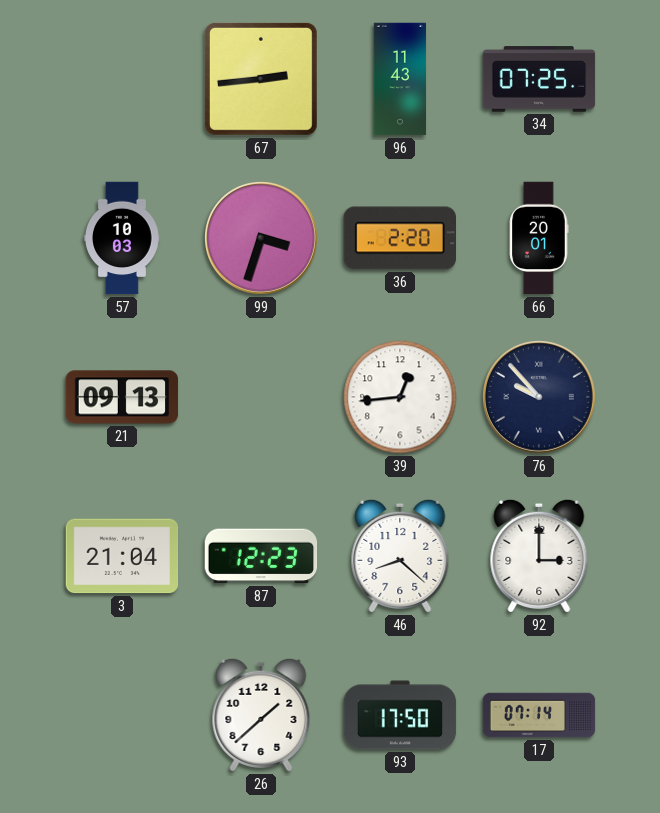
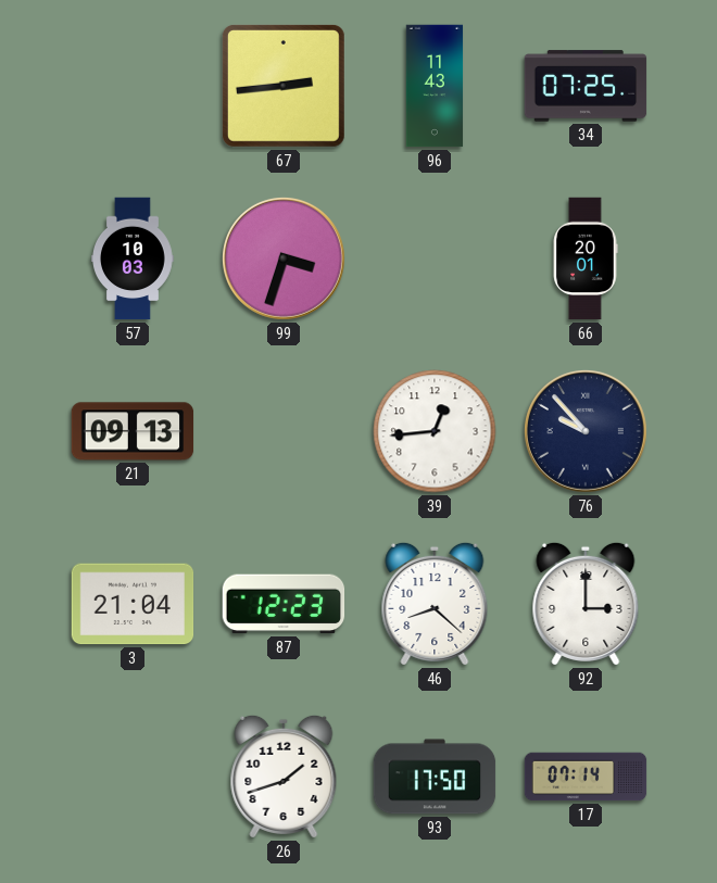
36: 2:20 -> none (399, 238)
26: 1:38 -> 1:42 (284, 777)
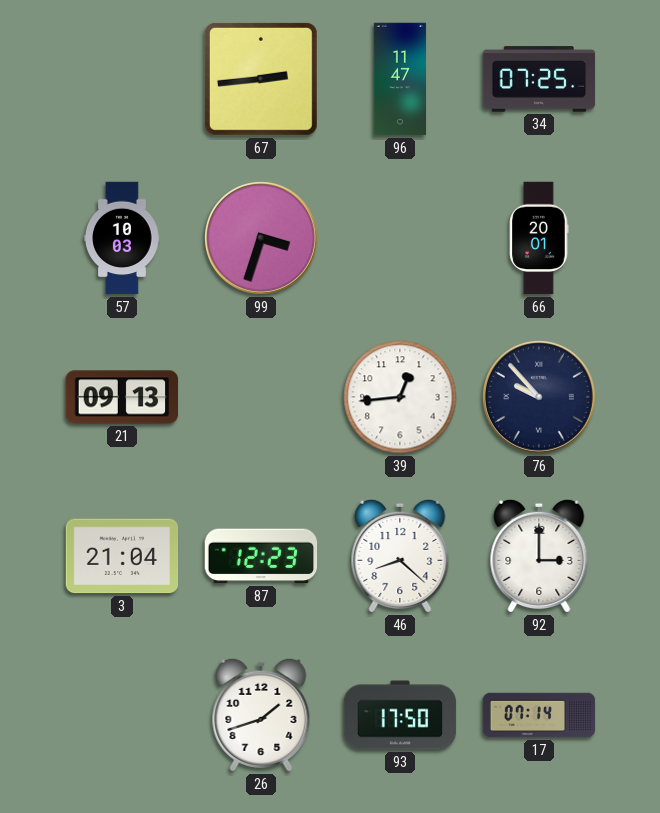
96: 11:43 -> 11:47 (400, 79)
